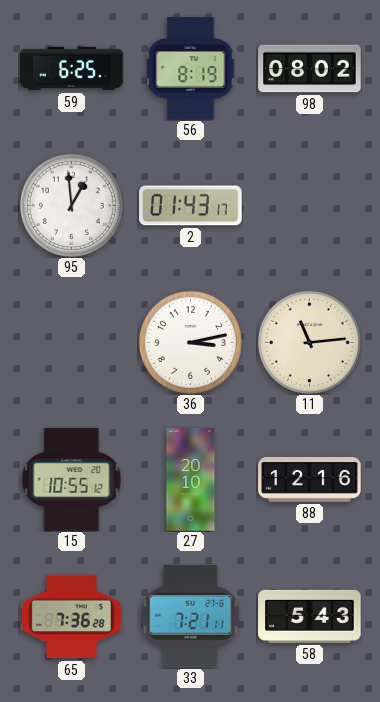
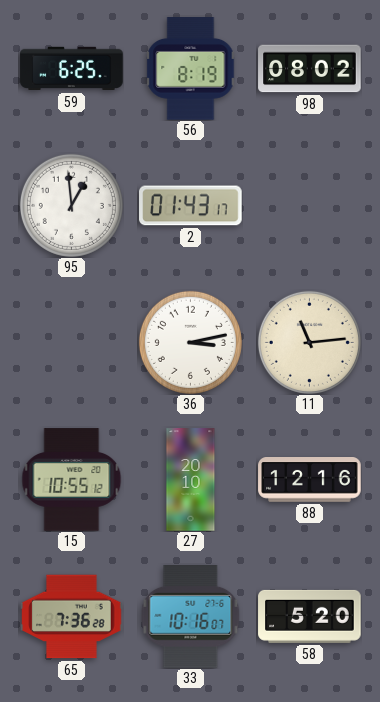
33: 7:21 -> 10:16 (191, 617)
58: 5:43 -> 5:20 (310, 616)
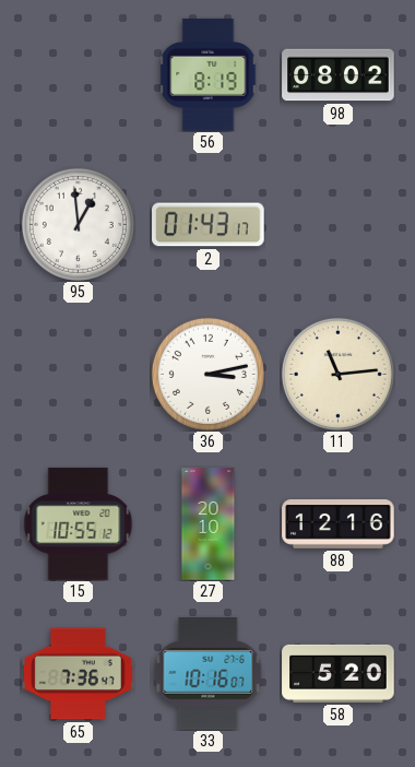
59: 6:25 -> none (72, 69)
65: 7:36:28 -> 7:36:47 (79, 674)
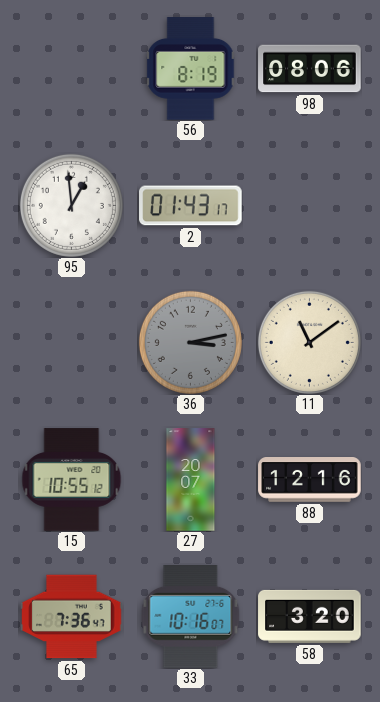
98: 08:02 -> 08:06 (310, 69)
36 dial: white -> grey (190, 342)
11: 11:14 -> 11:09 (309, 342)
27: 20:10 -> 20:07 (191, 480)
58: 5:20 -> 3:20 (310, 616)
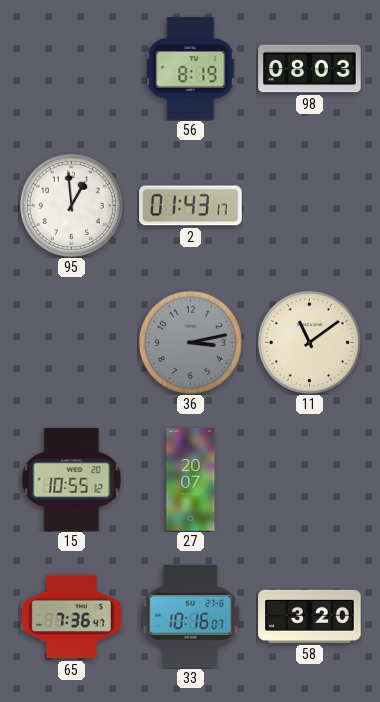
98: 08:06 -> 08:03 (310, 69)
88: 12:16 -> none (310, 480)
